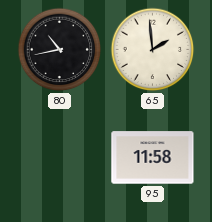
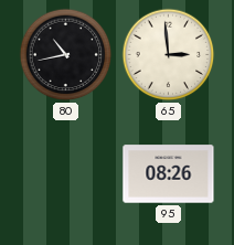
65: 1:59 -> 2:59 (169, 55)
95: 11:58 -> 08:26 (169, 174)
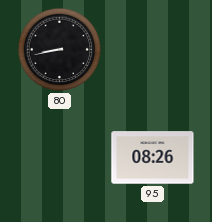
80: 10:43 -> 8:43 (60, 50)
65: 2:59 -> none (169, 55)
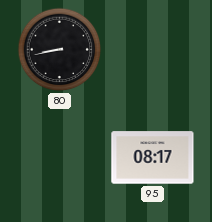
95: 08:26 -> 08:17 (153, 158)
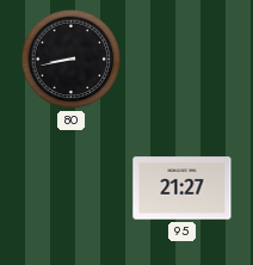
95: 08:17 -> 21:27 (183, 189)
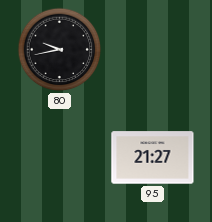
80: 8:43 -> 9:43 (60, 50)
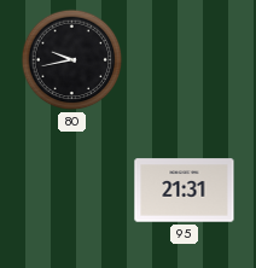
95: 21:27 -> 21:31 (185, 191)
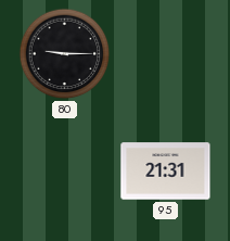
80: 9:43 -> 9:15 (65, 54)
